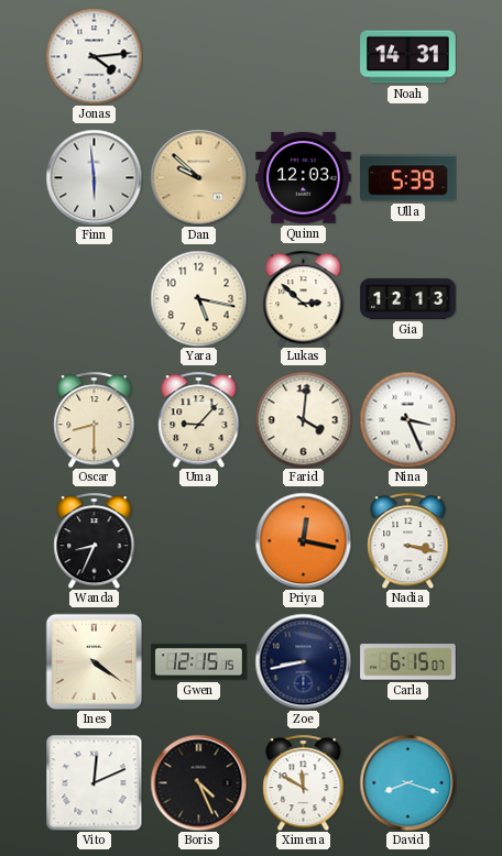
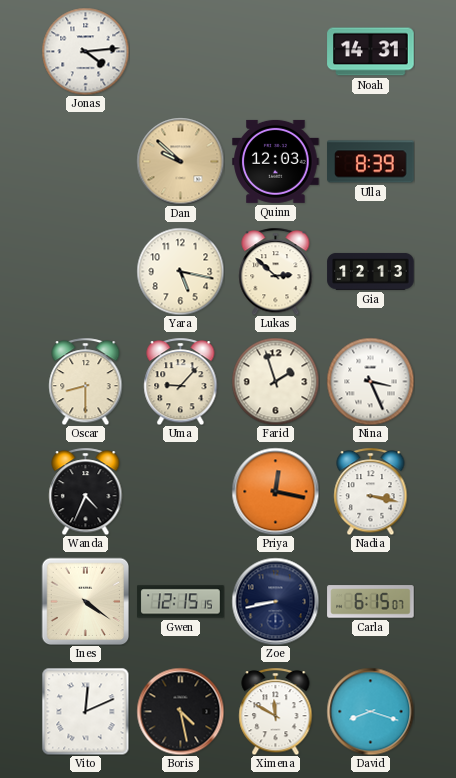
Finn: 5:59 -> none (94, 177)
Ulla: 5:39 -> 8:39 (371, 162)
Farid: 4:01 -> 1:57 (275, 381)
Wanda: 8:34 -> 4:34 (86, 491)
Boris: 4:26 -> 4:28 (180, 711)
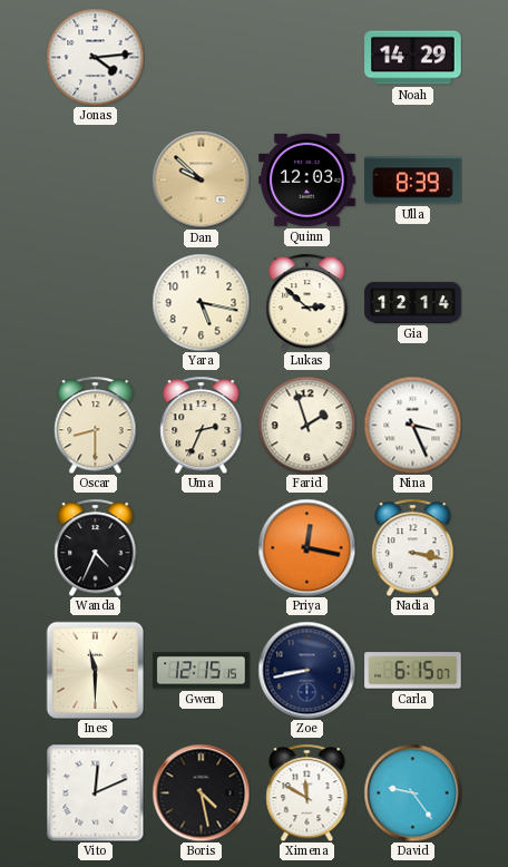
Noah: 14:31 -> 14:29 (413, 58)
Gia: 12:13 -> 12:14 (413, 302)
Uma: 9:07 -> 2:34 (202, 425)
Ines: 4:21 -> 11:30 (95, 670)
David: 8:18 -> 9:24 (412, 792)
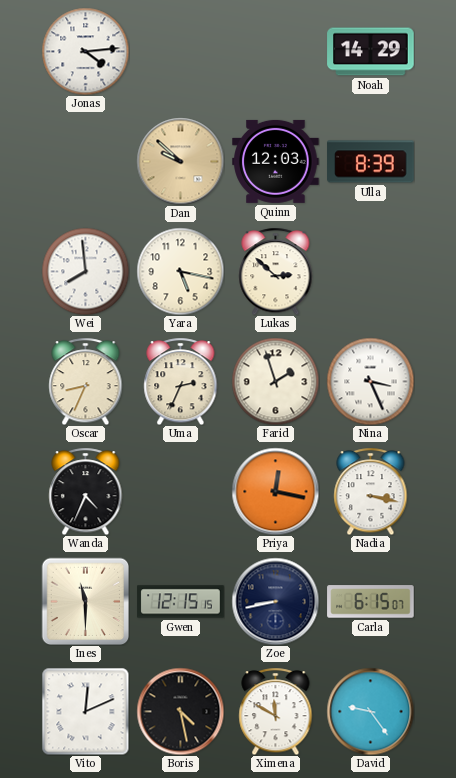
Wei: none -> 7:59 (85, 271)
Gia: 12:14 -> none (413, 302)
Oscar: 8:30 -> 8:34 (86, 381)
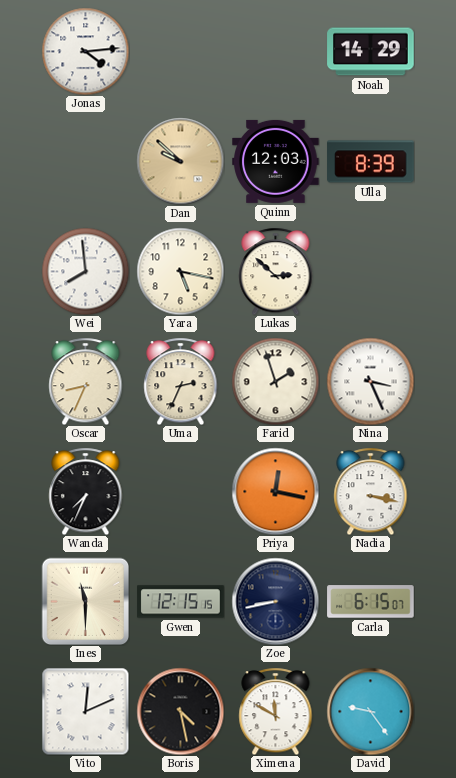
Wanda: 4:34 -> 7:34 (86, 491)
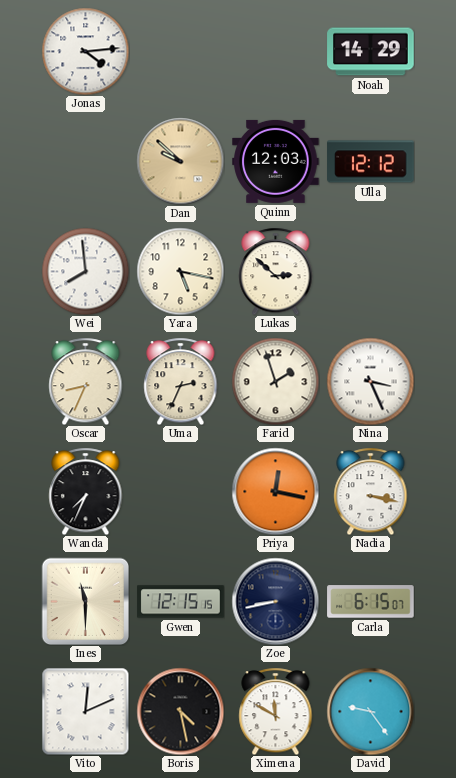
Ulla: 8:39 -> 12:12 (371, 162)
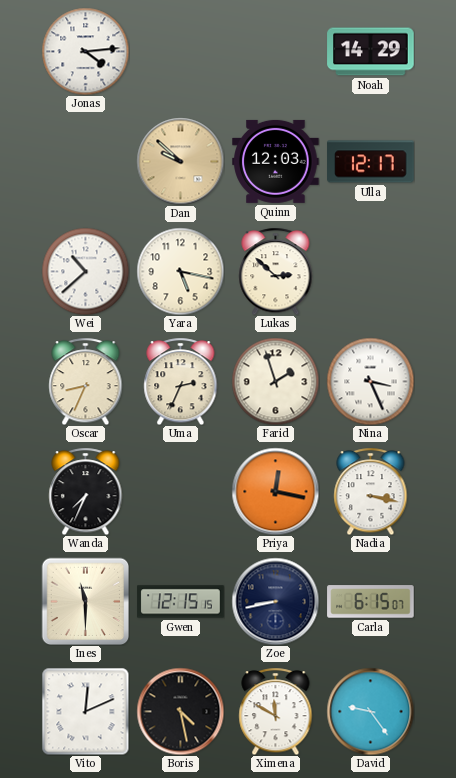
Ulla: 12:12 -> 12:17 (371, 162)
Wei: 7:59 -> 10:38 (85, 271)
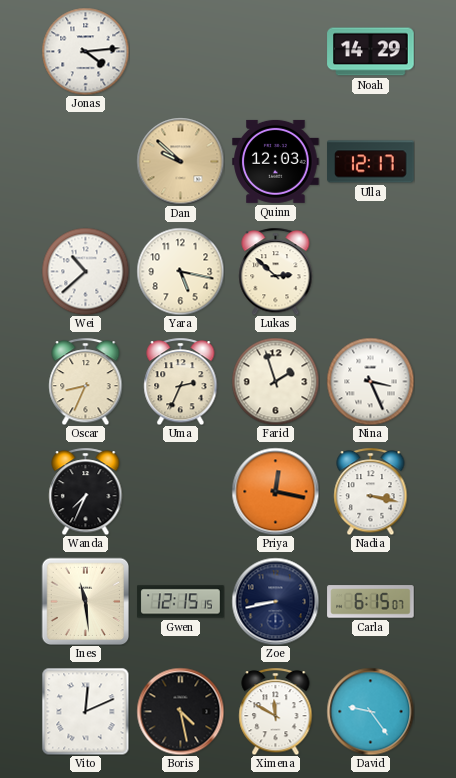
Ines: 11:30 -> 11:29 (85, 601)
